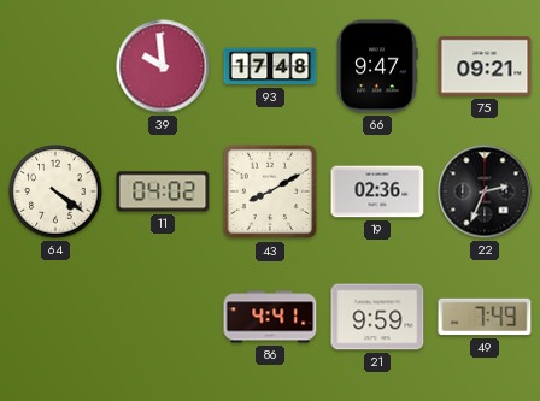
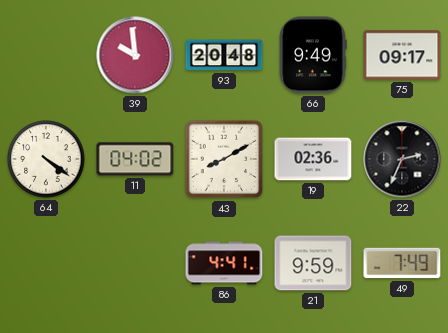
93: 17:48 -> 20:48 (224, 55)
66: 9:47 -> 9:49 (313, 55)
75: 09:21 -> 09:17 (402, 55)
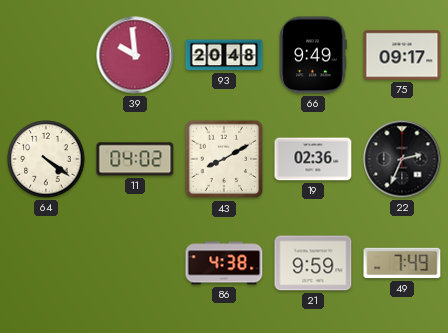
86: 4:41 -> 4:38 (224, 263)
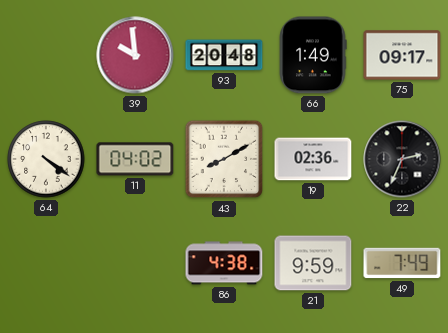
66: 9:49 -> 1:49 (313, 55)
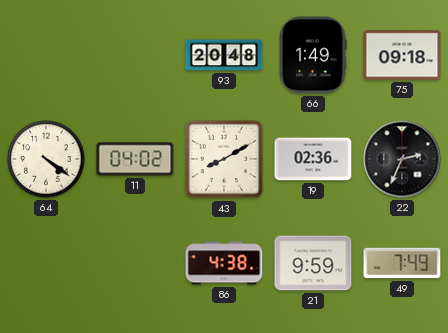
39: 9:59 -> none (135, 55)
75: 09:17 -> 09:18 (402, 55)
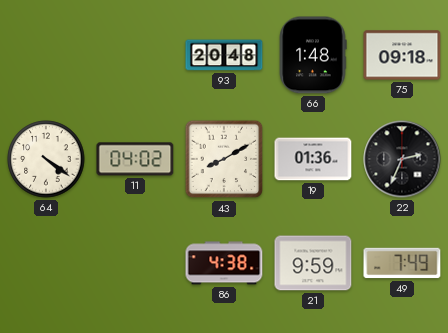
66: 1:49 -> 1:48 (313, 55)
19: 02:36 -> 01:36 (313, 159)
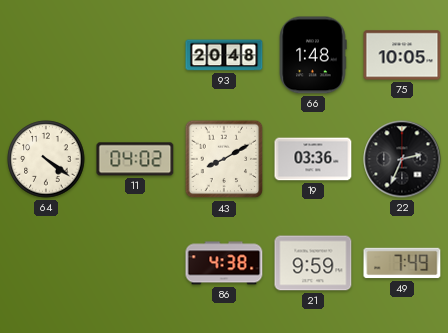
75: 09:18 -> 10:05 (402, 55)
19: 01:36 -> 03:36 (313, 159)
